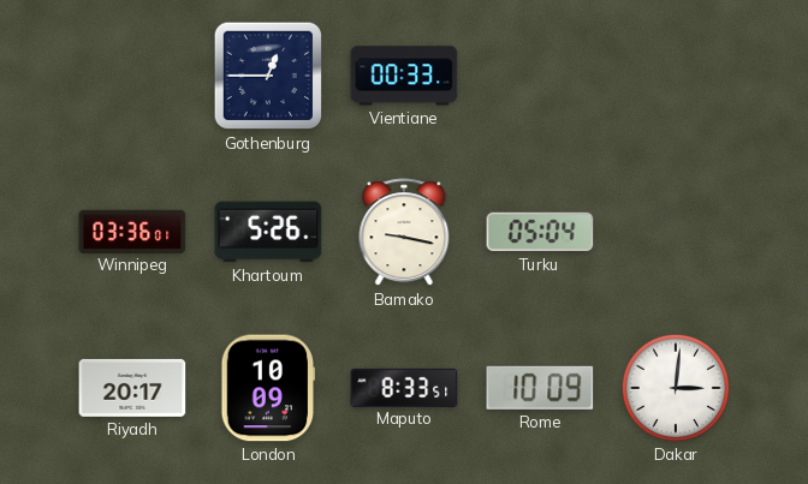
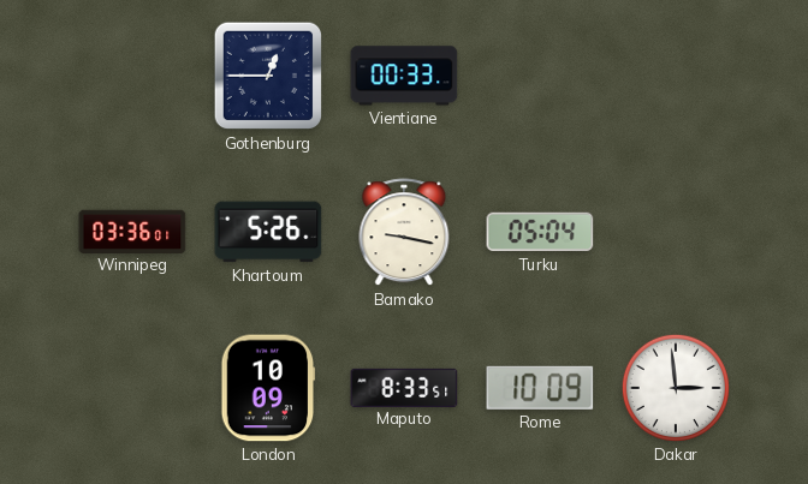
Riyadh: 20:17 -> none (132, 388)
Dakar: 3:01 -> 2:59 (676, 388)
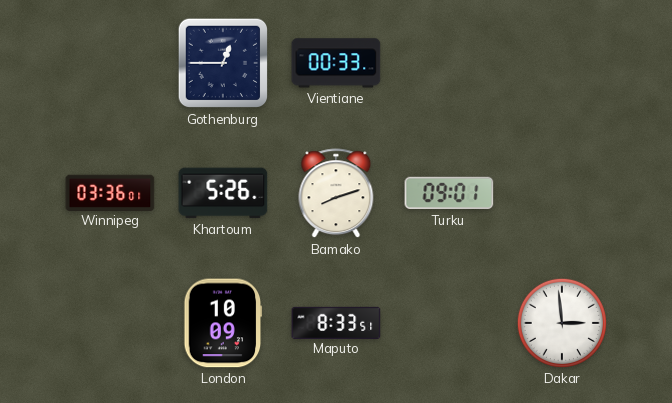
Bamako: 9:17 -> 8:12 (336, 194)
Turku: 05:04 -> 09:01 (449, 193)
Rome: 10:09 -> none (540, 388)
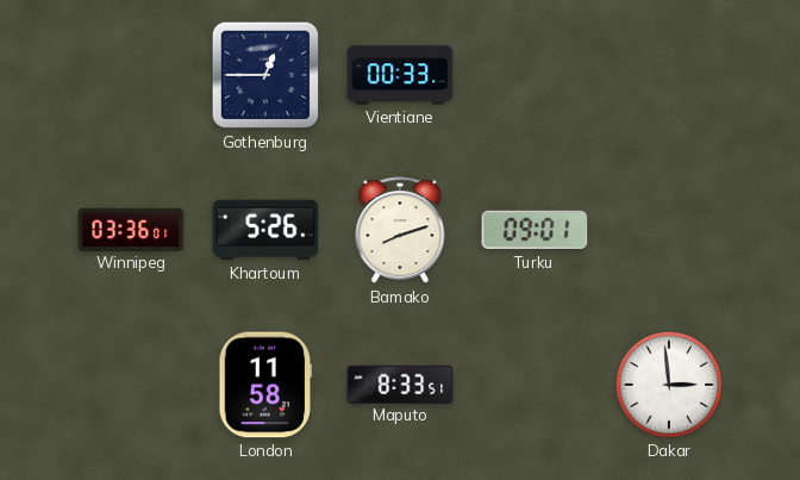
London: 10:09 -> 11:58 (265, 385)
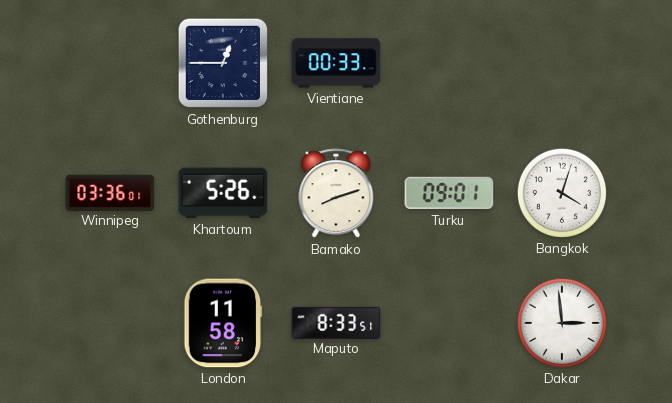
Bangkok: none -> 4:03 (562, 193)
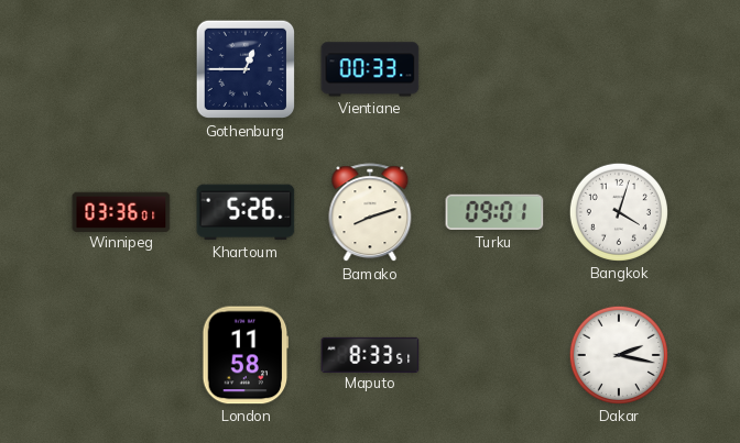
Dakar: 2:59 -> 2:17 (619, 355)
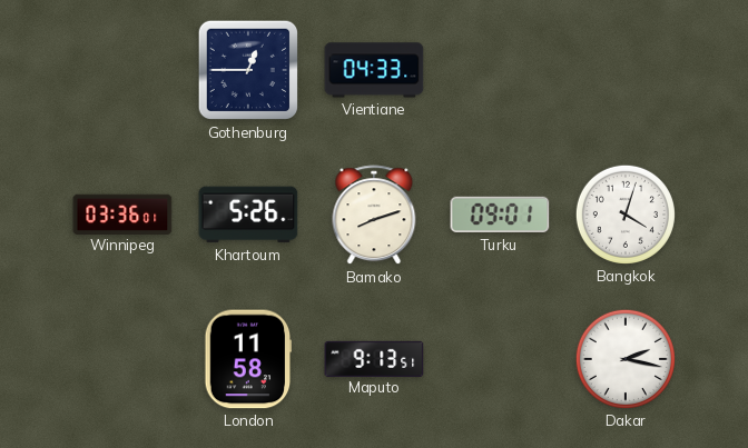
Vientiane: 00:33 -> 04:33 (374, 70)
Maputo: 8:33 -> 9:13 (374, 358)
